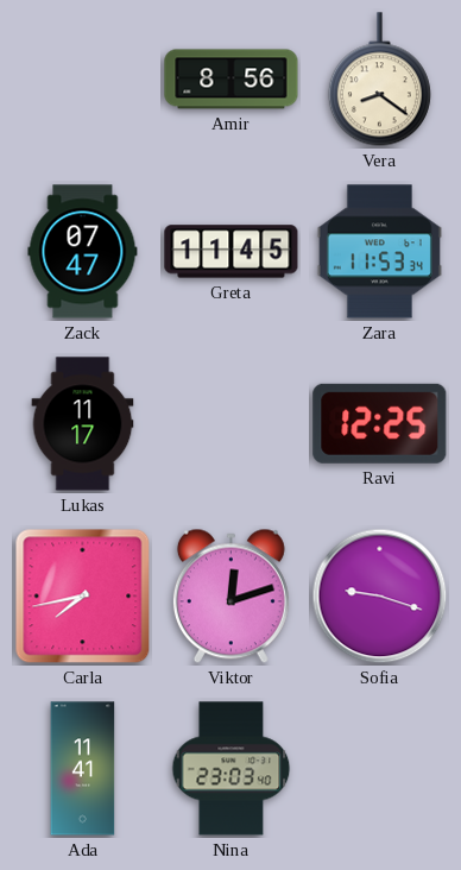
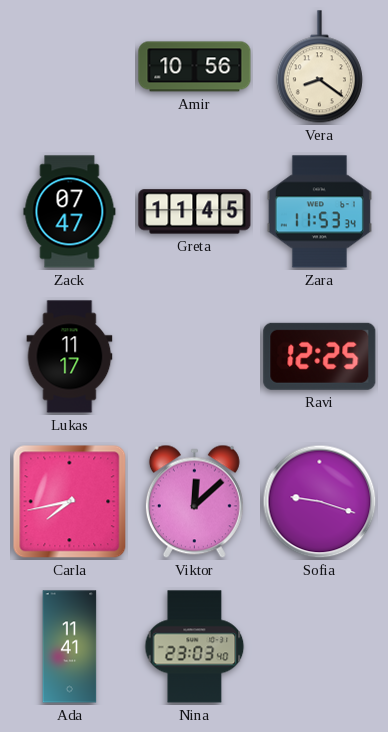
Amir: 8:56 -> 10:56 (195, 67)
Viktor: 12:12 -> 12:08 (194, 502)
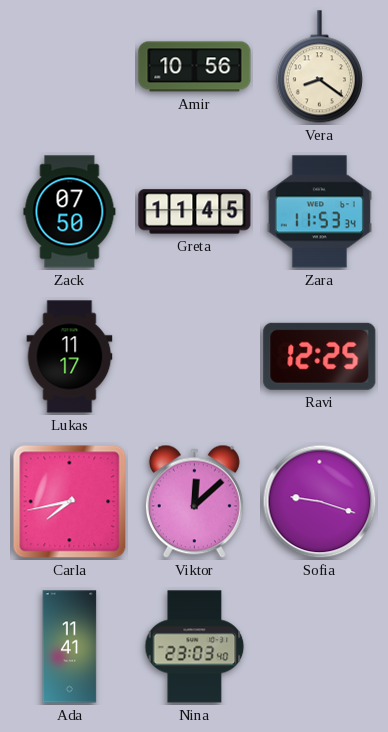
Zack: 07:47 -> 07:50 (70, 212)
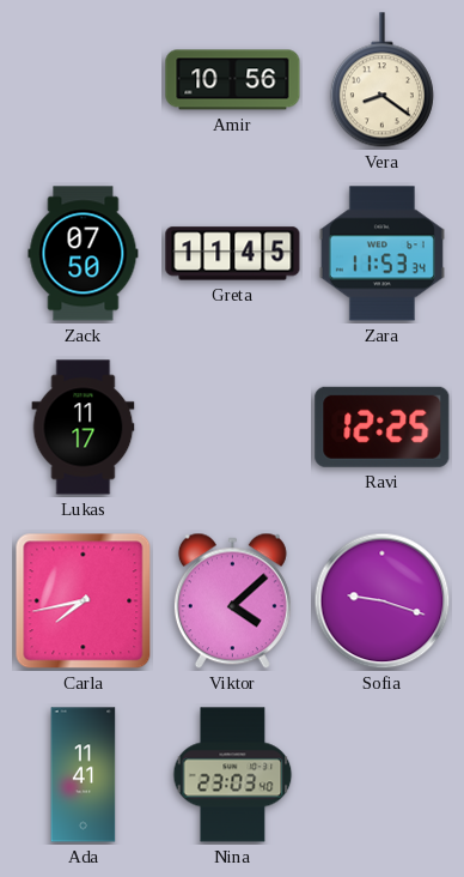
Viktor: 12:08 -> 4:08 (232, 601)
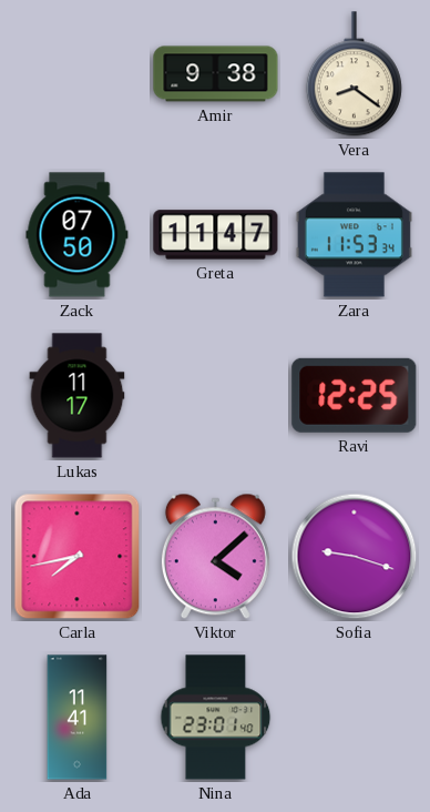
Amir: 10:56 -> 9:38 (216, 74)
Greta: 11:45 -> 11:47 (216, 235)
Nina: 23:03 -> 23:01 (216, 718)
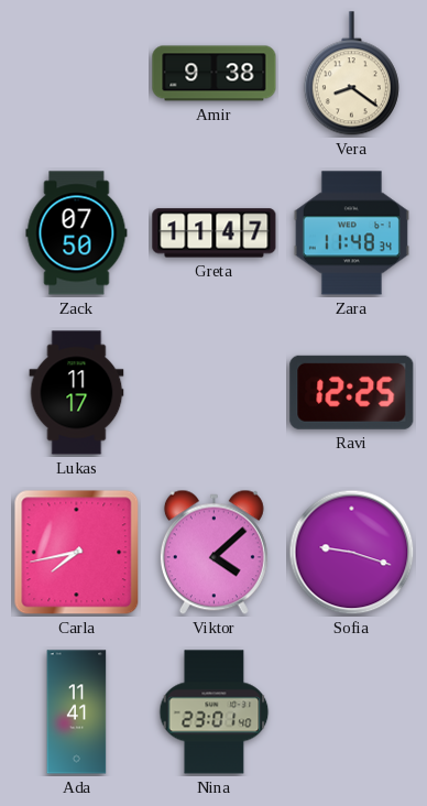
Zara: 11:53 -> 11:48 (351, 233)
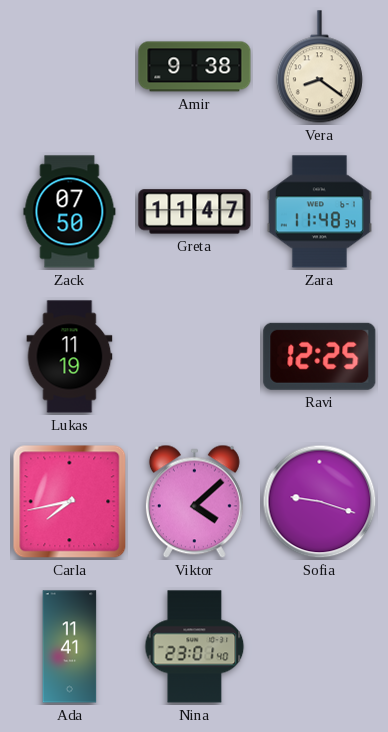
Lukas: 11:17 -> 11:19 (70, 357)
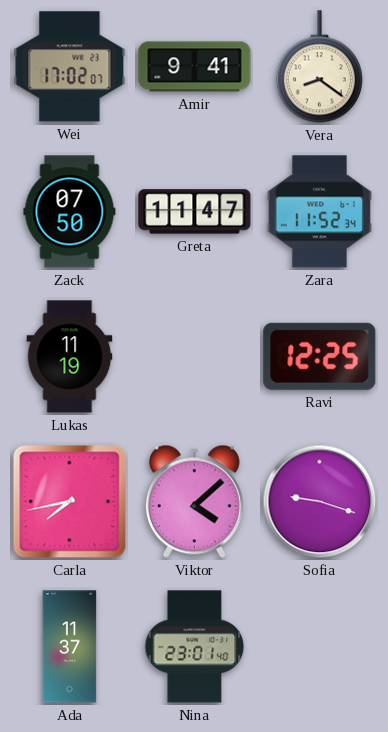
Wei: none -> 17:02 (70, 67)
Amir: 9:38 -> 9:41 (195, 67)
Zara: 11:48 -> 11:52 (319, 212)
Ada: 11:41 -> 11:37 (70, 647)
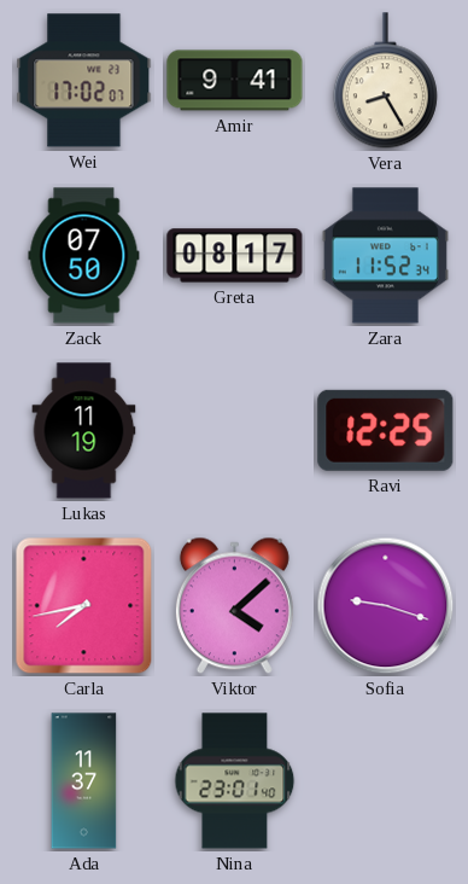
Vera: 8:21 -> 8:25 (385, 81)
Greta: 11:47 -> 08:17 (235, 256)
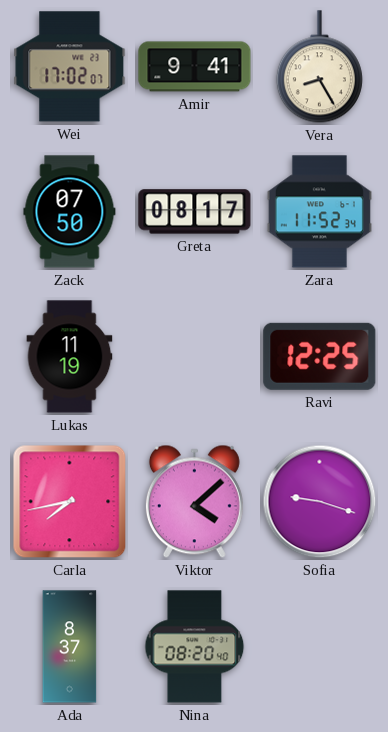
Ada: 11:37 -> 8:37 (70, 647)
Nina: 23:01 -> 08:20 (195, 647)
